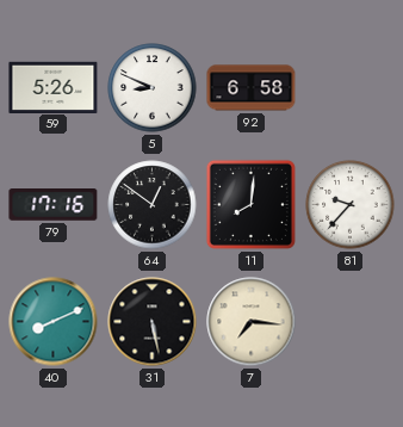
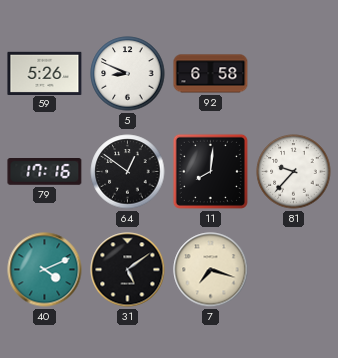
40: 8:11 -> 4:11 (45, 270)
31: 5:28 -> 5:09 (128, 270)
7: 7:16 -> 7:18 (211, 270)
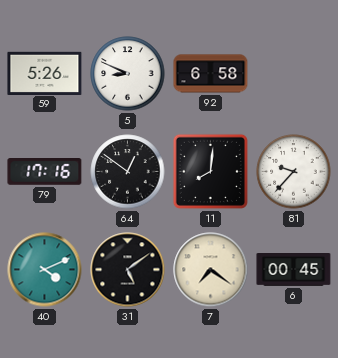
7: 7:18 -> 7:21 (211, 270)
6: none -> 00:45 (294, 270)
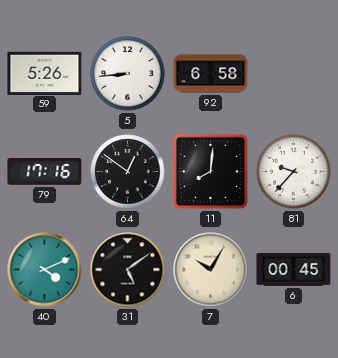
5: 8:49 -> 8:44 (128, 74)
7: 7:21 -> 10:05 (211, 270)
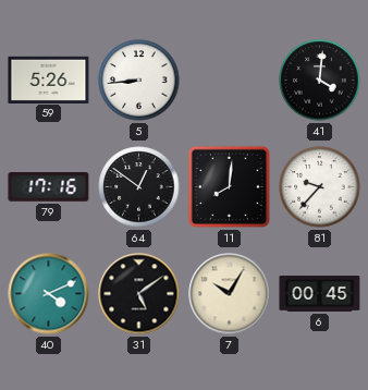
92: 6:58 -> none (211, 74)
41: none -> 4:01 (320, 81)
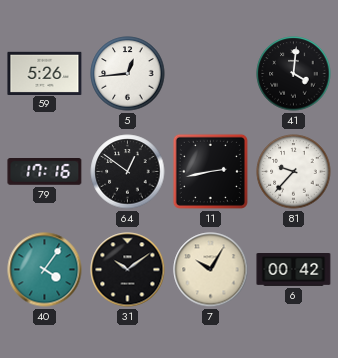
5: 8:44 -> 12:44 (128, 74)
11: 8:01 -> 2:43 (210, 171)
40: 4:11 -> 4:06 (45, 270)
31: 5:09 -> 10:09 (128, 270)
6: 00:45 -> 00:42 (294, 270)
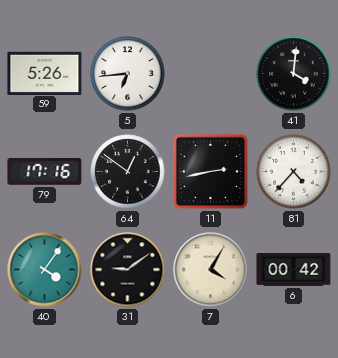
5: 12:44 -> 6:44 (128, 74)
81: 9:37 -> 4:37 (294, 172)
31: 10:09 -> 9:09 (128, 270)
7: 10:05 -> 4:05 (211, 270)
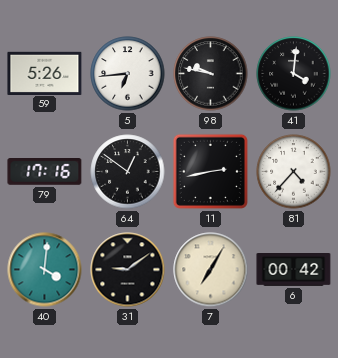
98: none -> 9:47 (211, 74)
40: 4:06 -> 4:01 (45, 270)
7: 4:05 -> 7:05 (211, 270)
